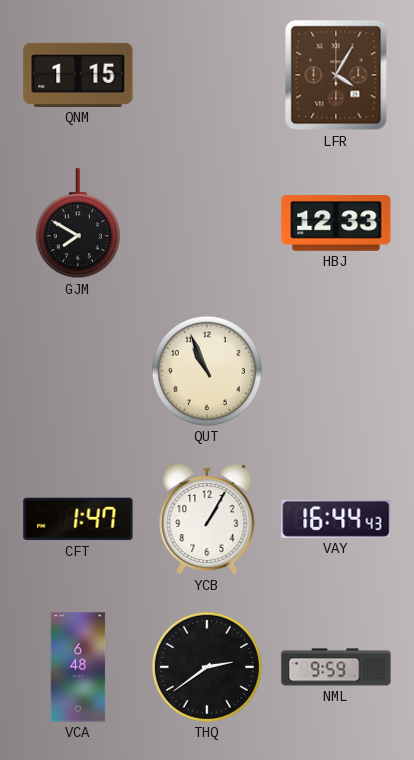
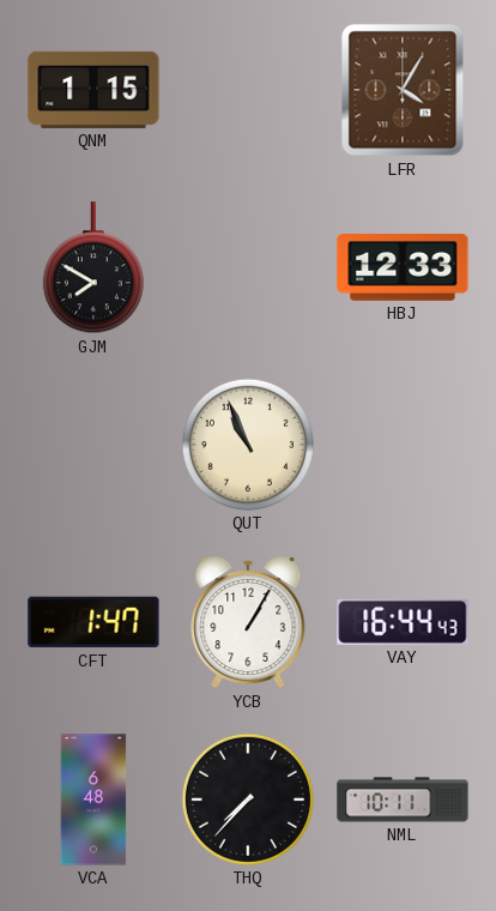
THQ: 2:39 -> 7:37 (248, 800)
NML: 9:59 -> 10:11 (403, 800)
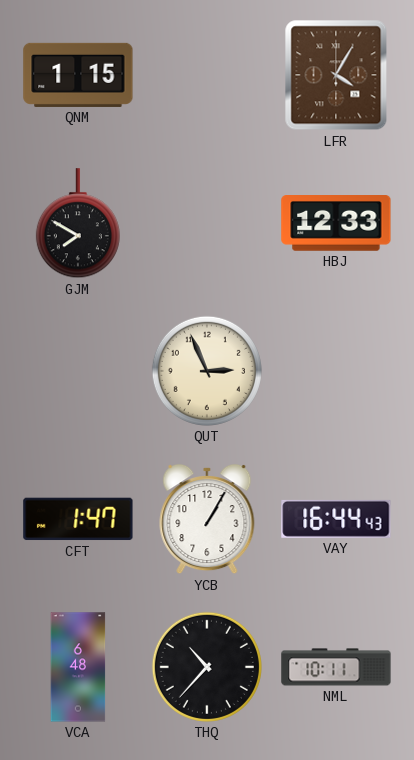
QUT: 10:56 -> 2:56 (207, 371)
THQ: 7:37 -> 10:37 (207, 667)
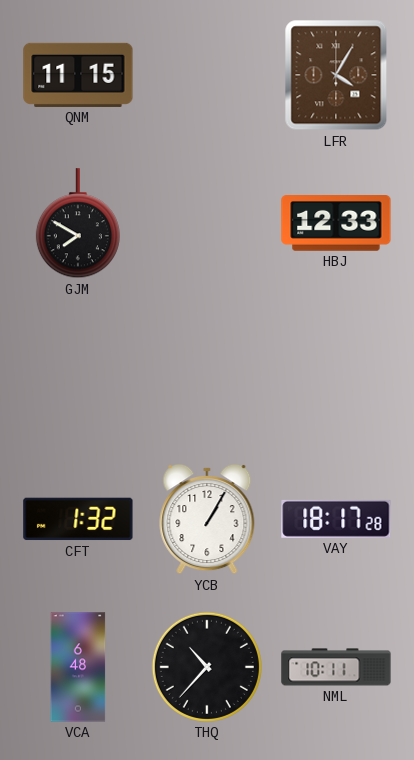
QNM: 1:15 -> 11:15 (78, 75)
QUT: 2:56 -> none (207, 371)
CFT: 1:47 -> 1:32 (78, 519)
VAY: 16:44 -> 18:17 (336, 519)
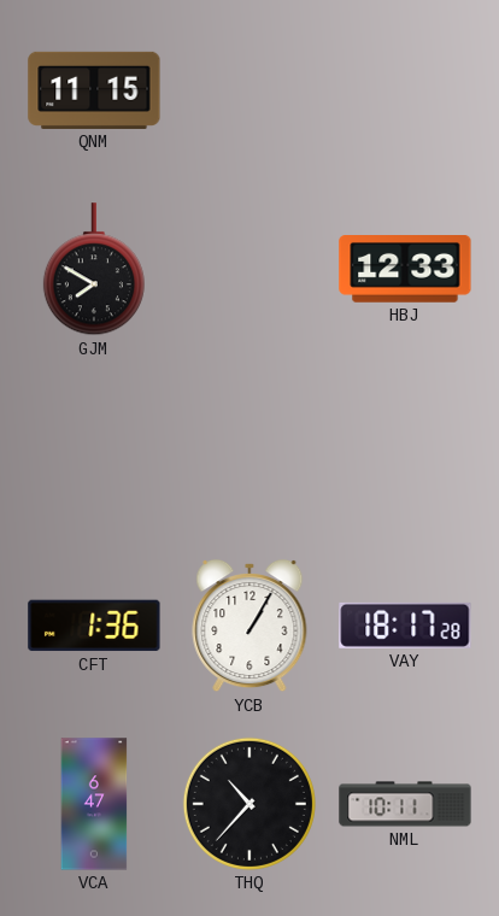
LFR: 4:05 -> none (336, 75)
CFT: 1:32 -> 1:36 (94, 626)
VCA: 6:48 -> 6:47 (94, 804)
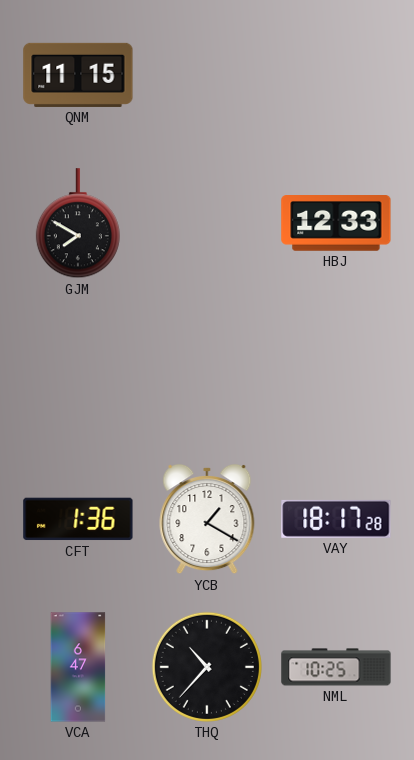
YCB: 1:05 -> 1:20 (207, 519)
NML: 10:11 -> 10:25 (336, 667)
